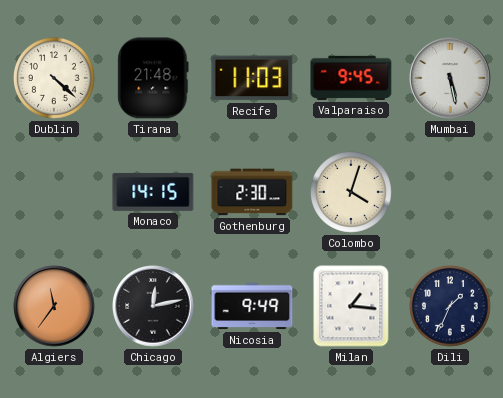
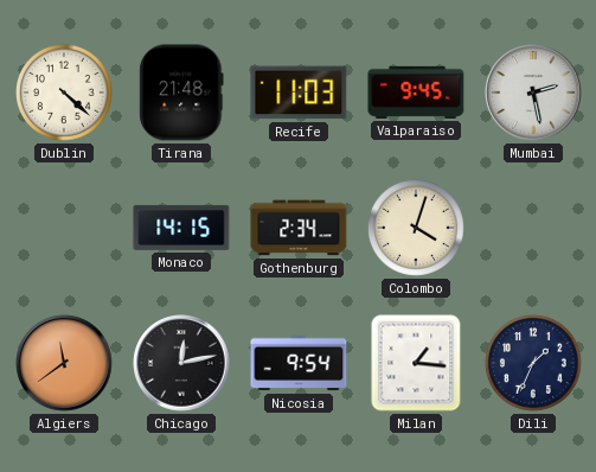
Mumbai: 5:28 -> 2:28 (533, 93)
Gothenburg: 2:30 -> 2:34 (299, 228)
Algiers: 11:36 -> 11:39 (64, 363)
Nicosia: 9:49 -> 9:54 (299, 363)
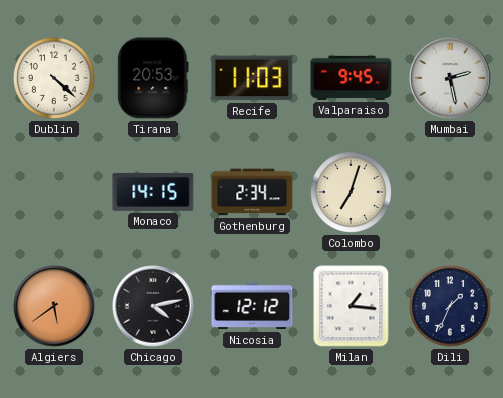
Tirana: 21:48 -> 20:53 (153, 78)
Colombo: 4:03 -> 7:03 (352, 193)
Algiers: 11:39 -> 5:39 (54, 306)
Chicago: 12:13 -> 4:13 (153, 306)
Nicosia: 9:54 -> 12:12 (252, 306)
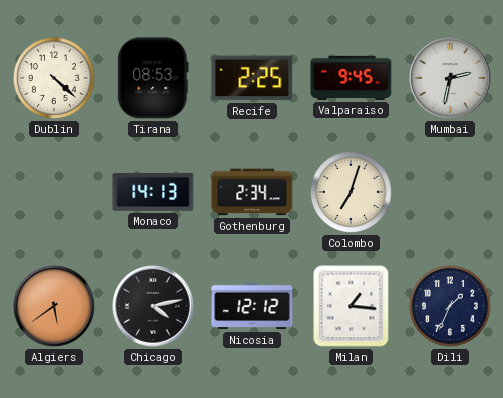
Tirana: 20:53 -> 08:53 (153, 78)
Recife: 11:03 -> 2:25 (252, 78)
Mumbai: 2:28 -> 2:32 (450, 78)
Monaco: 14:15 -> 14:13 (153, 192)
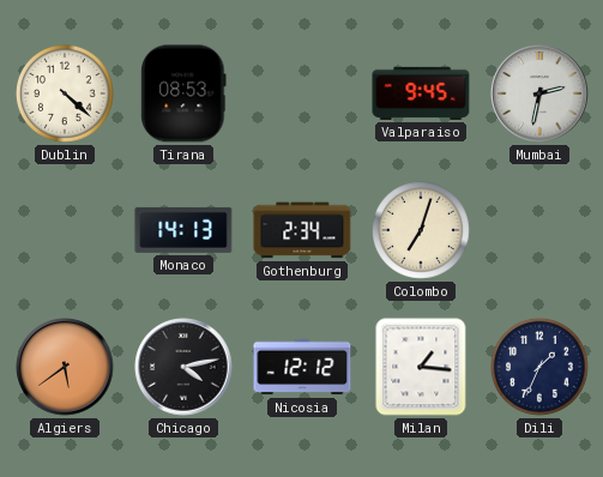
Recife: 2:25 -> none (252, 78)
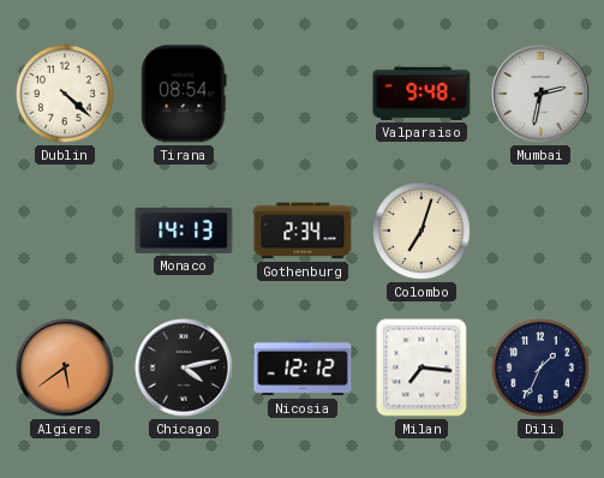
Tirana: 08:53 -> 08:54 (184, 94)
Valparaiso: 9:45 -> 9:48 (421, 94)
Milan: 1:16 -> 7:16 (421, 368)
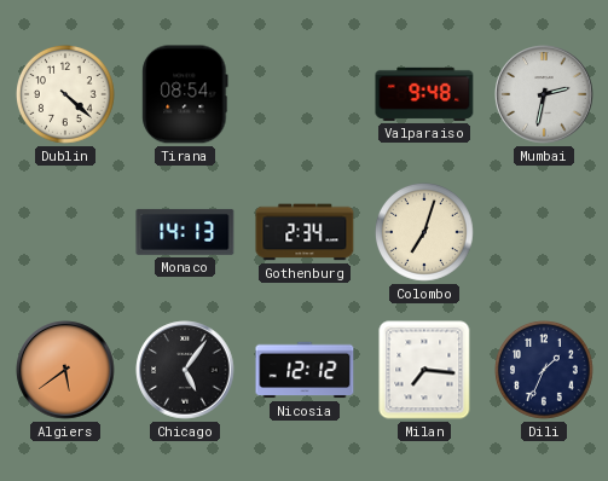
Chicago: 4:13 -> 5:06 (185, 370)
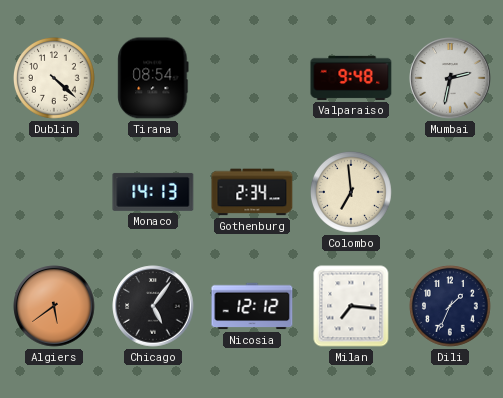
Colombo: 7:03 -> 6:59 (352, 193)
